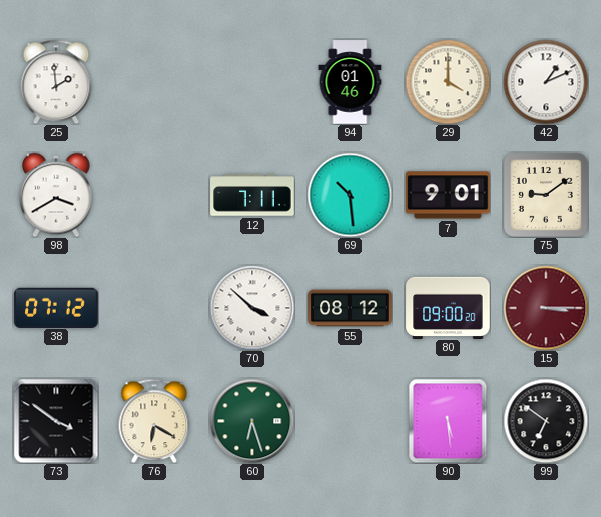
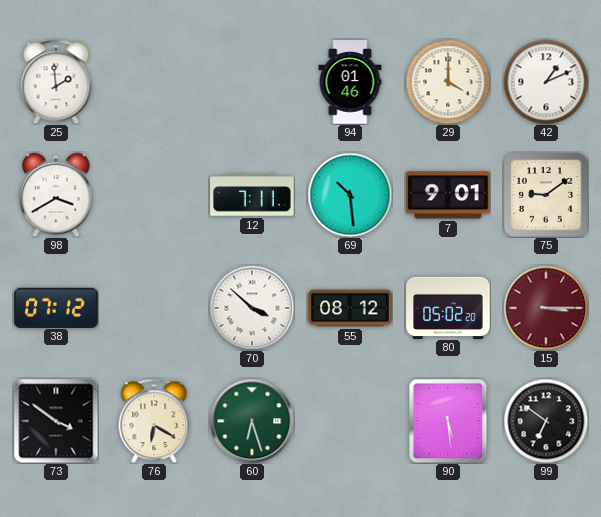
80: 09:00 -> 05:02 (448, 307)
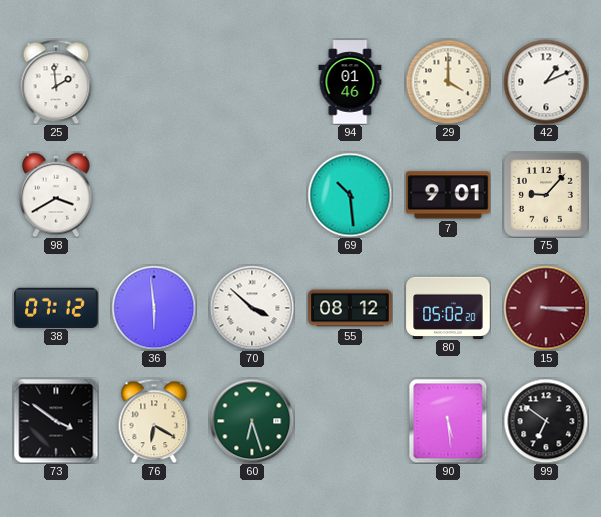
12: 7:11 -> none (252, 195)
75: 9:09 -> 9:07 (546, 195)
36: none -> 5:59 (154, 308)
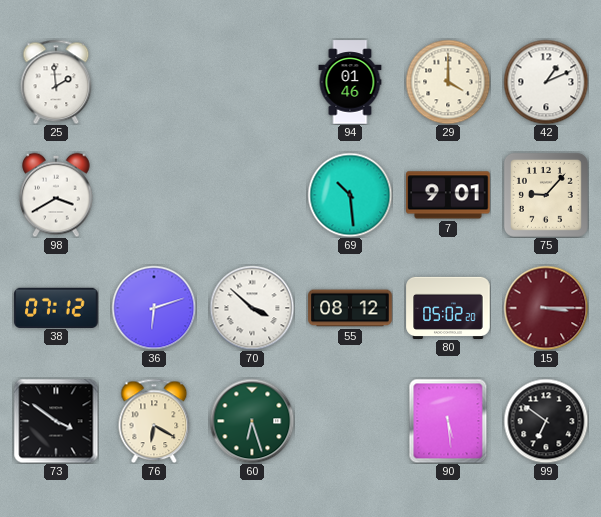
36: 5:59 -> 6:12 (154, 308)
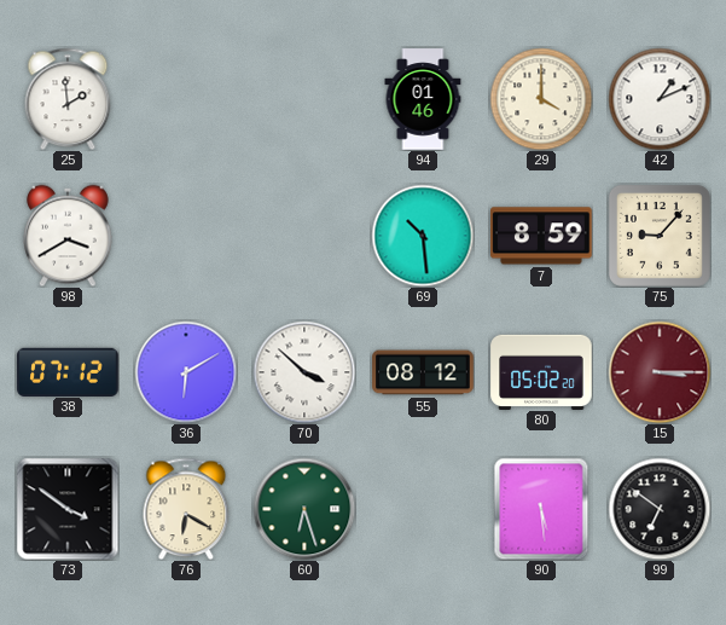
7: 9:01 -> 8:59 (541, 236)
36: 6:12 -> 6:10 (186, 372)
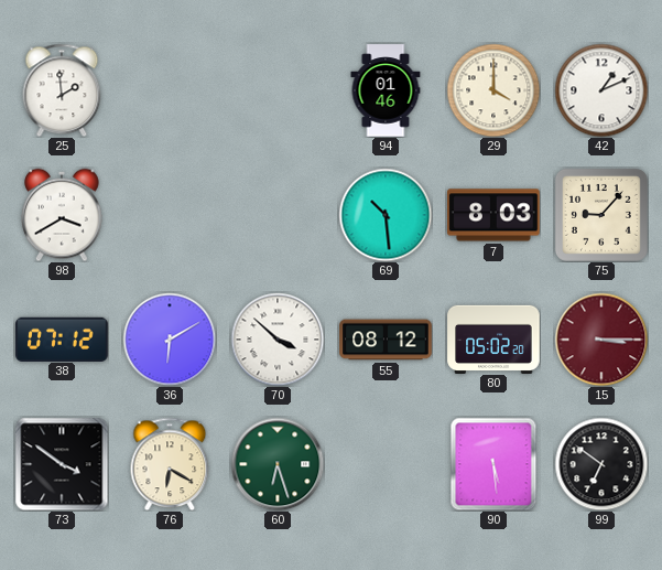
7: 8:59 -> 8:03 (493, 215)
